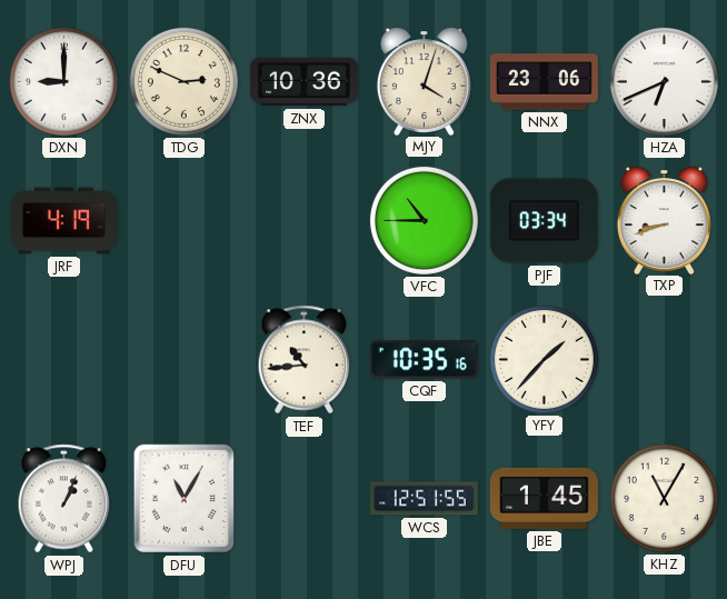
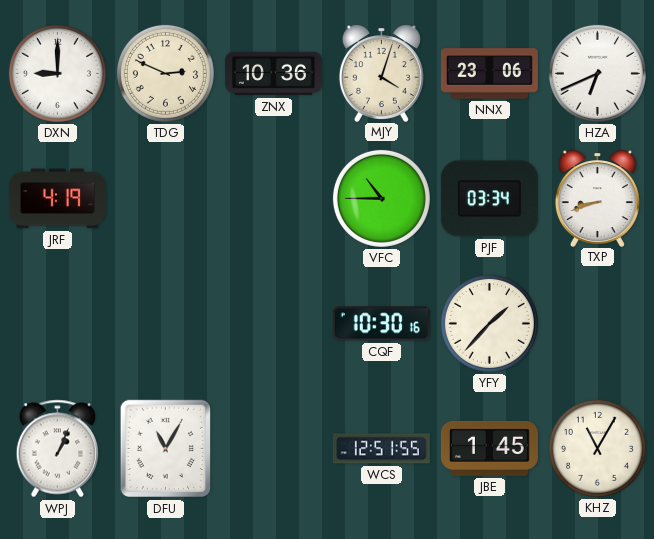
TEF: 10:44 -> none (305, 360)
CQF: 10:35 -> 10:30 (381, 324)
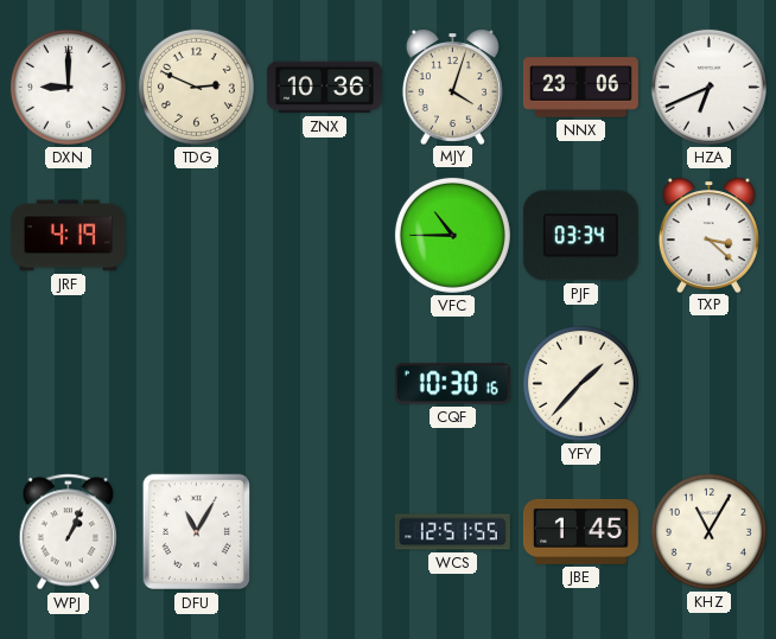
TXP: 8:42 -> 3:22 (708, 235)
